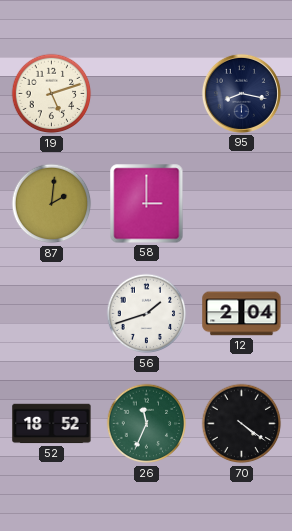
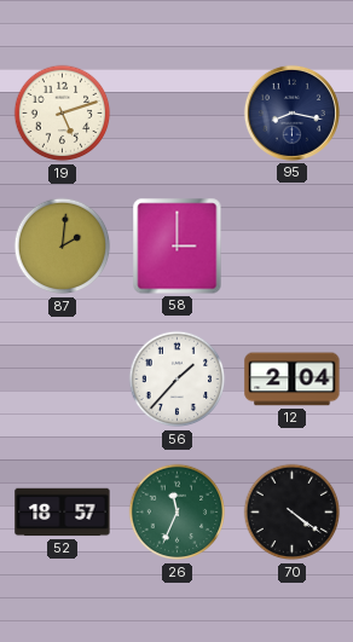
56: 1:42 -> 1:37 (178, 380)
52: 18:52 -> 18:57 (63, 513)
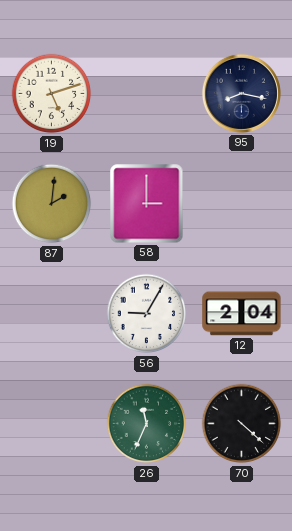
56: 1:37 -> 9:05 (147, 314)
52: 18:57 -> none (63, 513)
70: 4:21 -> 4:22 (242, 424)
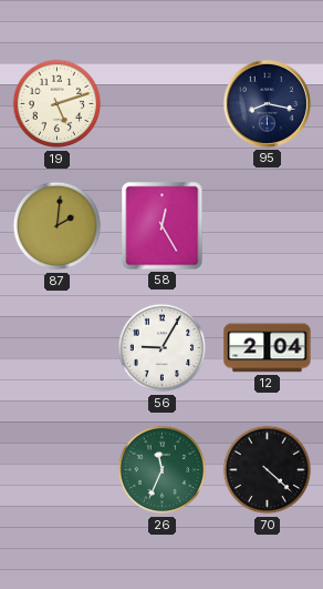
58: 3:00 -> 12:25 (163, 226)
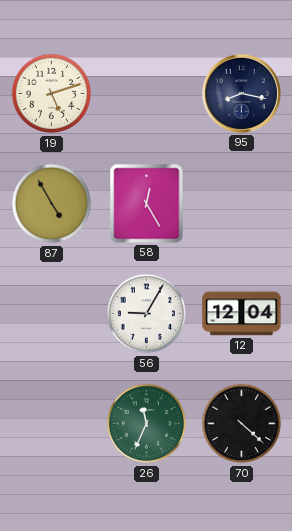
87: 2:01 -> 4:55 (52, 204)
12: 2:04 -> 12:04 (242, 314)
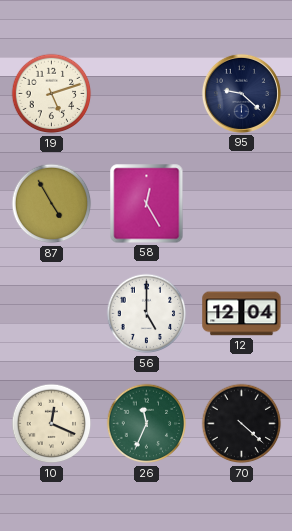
95: 8:17 -> 9:22 (241, 93)
56: 9:05 -> 5:00 (147, 314)
10: none -> 12:19 (52, 424)
